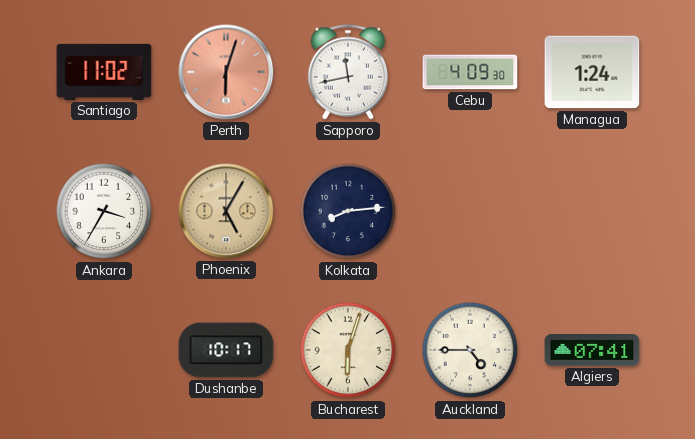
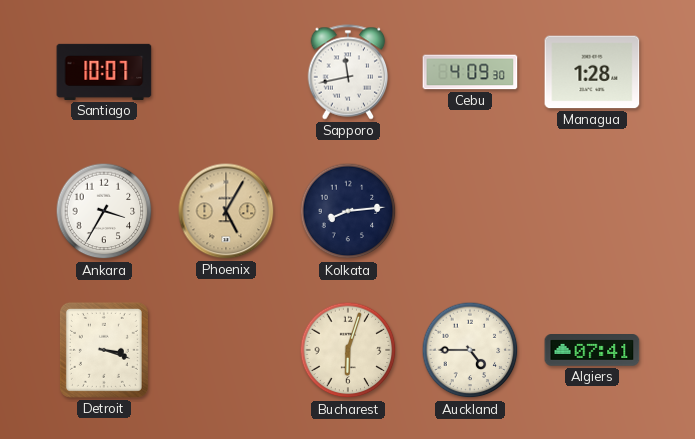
Santiago: 11:02 -> 10:07 (104, 72)
Perth: 6:03 -> none (226, 72)
Managua: 1:24 -> 1:28 (592, 72)
Detroit: none -> 3:18 (104, 350)
Dushanbe: 10:17 -> none (226, 350)
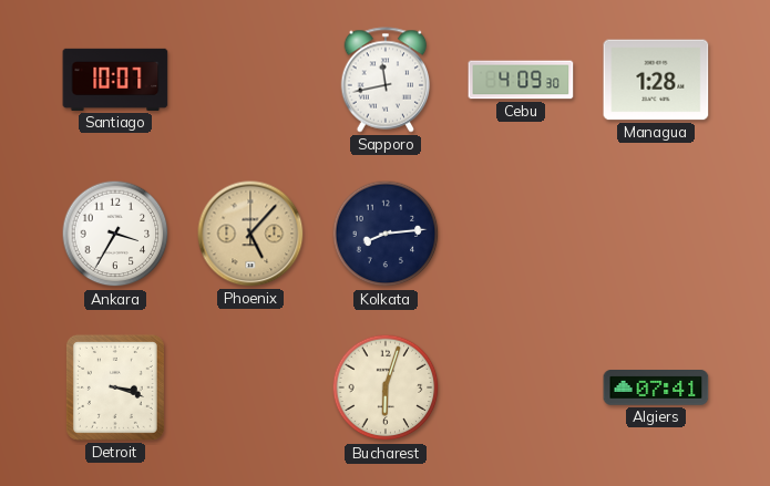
Phoenix: 5:05 -> 5:07 (250, 234)
Auckland: 4:45 -> none (470, 350)
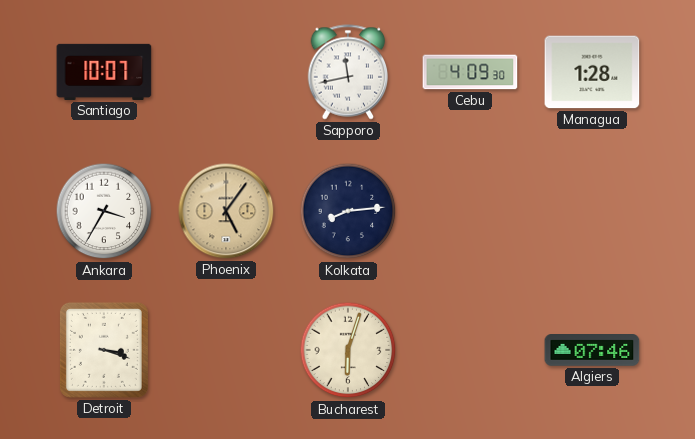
Phoenix: 5:07 -> 5:06 (226, 211)
Algiers: 07:41 -> 07:46 (592, 350)
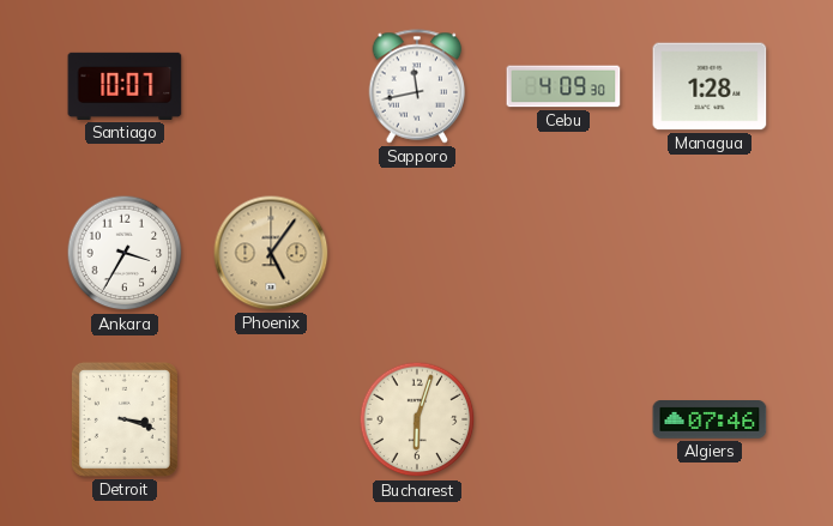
Kolkata: 8:14 -> none (348, 211)
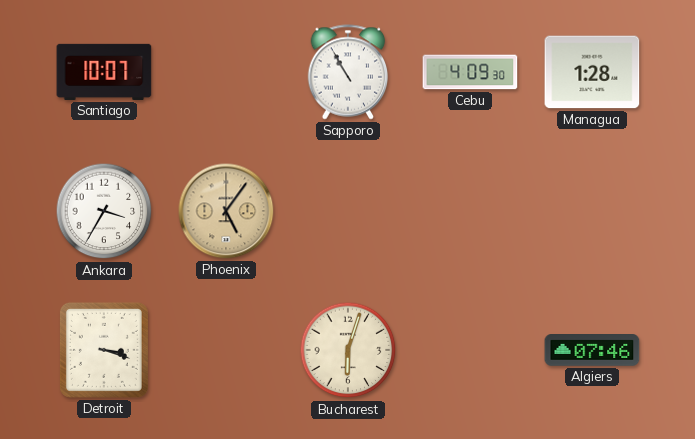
Sapporo: 11:43 -> 10:55 (348, 72)
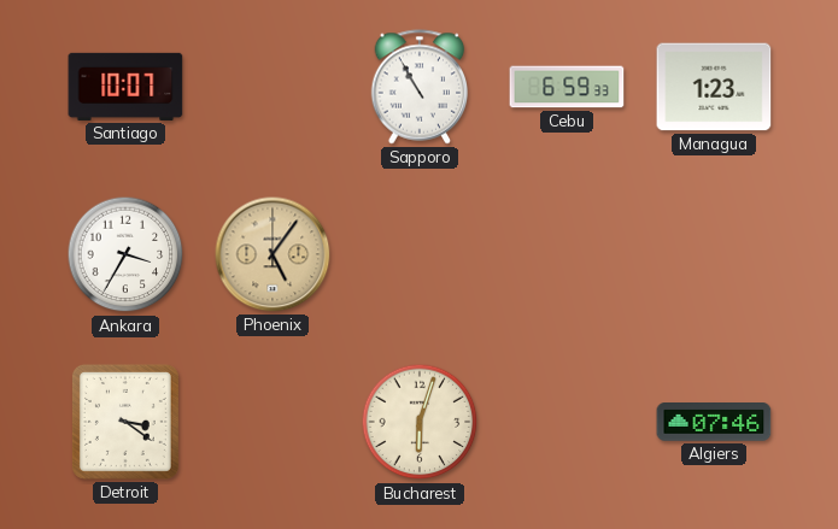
Cebu: 4:09 -> 6:59 (567, 87)
Managua: 1:28 -> 1:23 (714, 87)
Detroit: 3:18 -> 3:21 (125, 422)
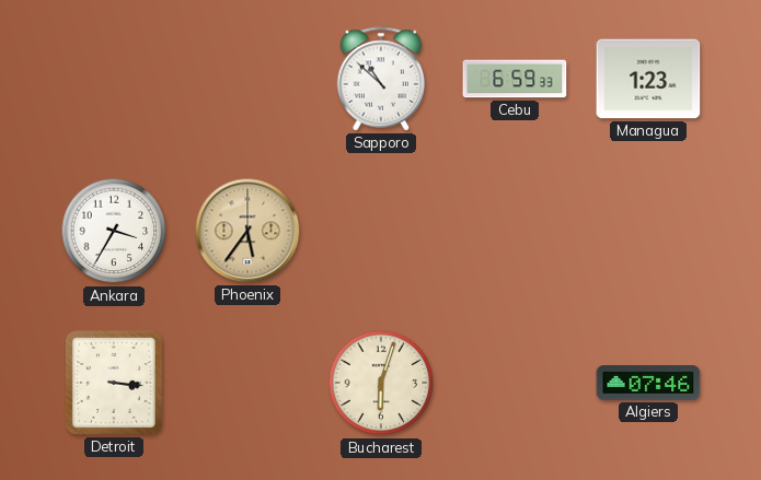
Santiago: 10:07 -> none (125, 87)
Sapporo: 10:55 -> 10:52 (381, 79)
Phoenix: 5:06 -> 5:36 (247, 231)
Detroit: 3:21 -> 3:16 (114, 383)
